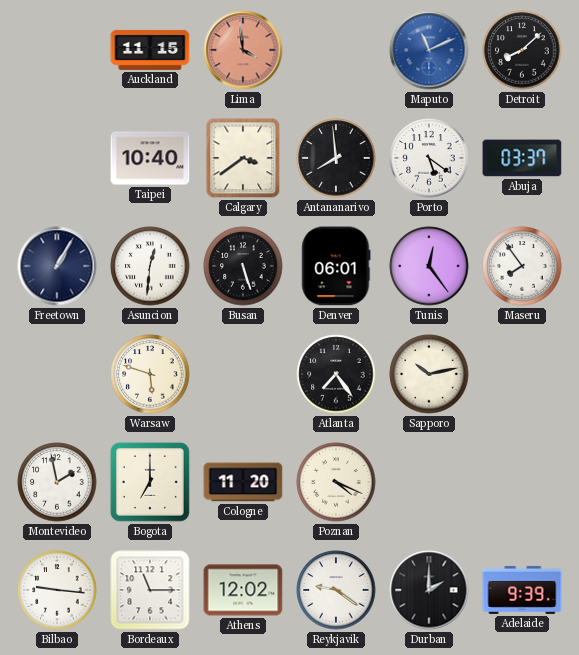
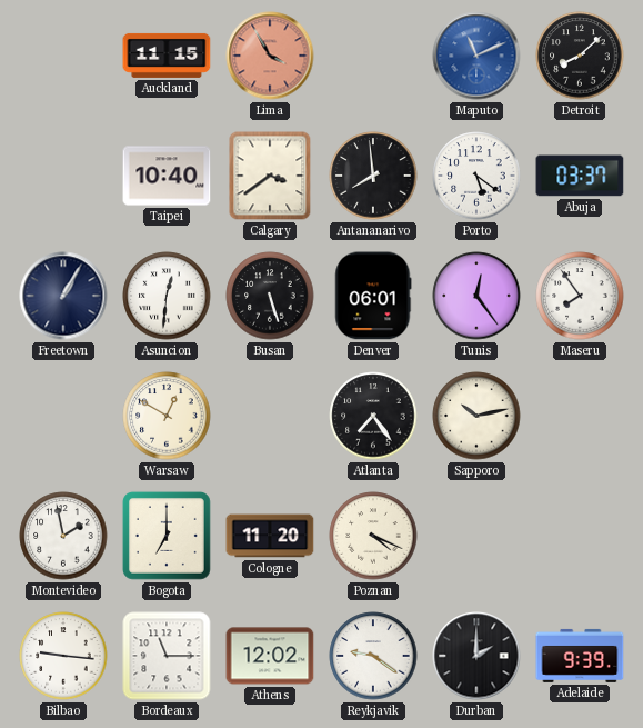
Lima: 3:59 -> 3:55 (270, 56)
Warsaw: 5:48 -> 12:50 (167, 416)
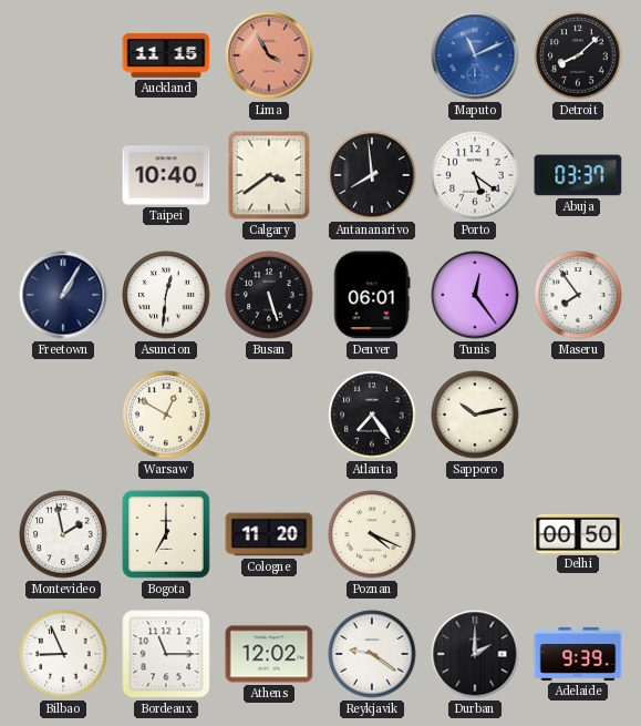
Delhi: none -> 00:50 (578, 533)
Bilbao: 9:16 -> 8:56 (63, 654)
